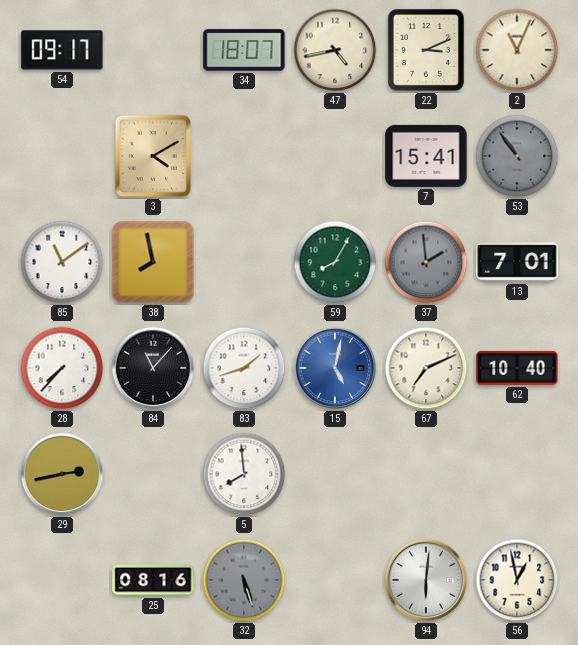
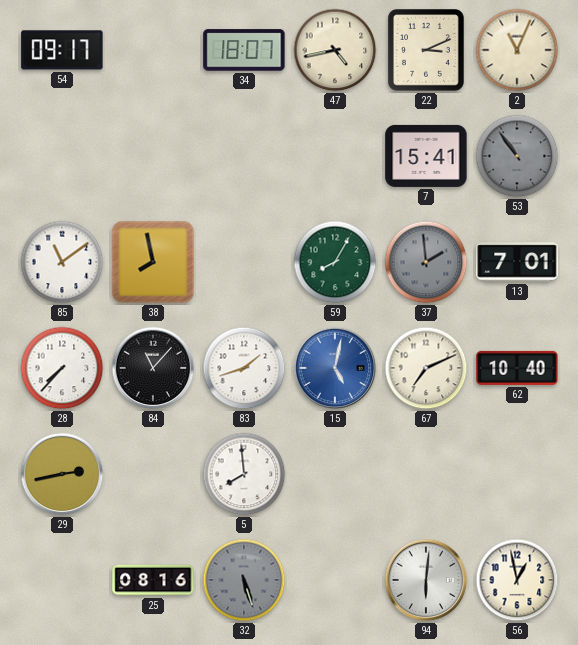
3: 4:10 -> none (153, 156)
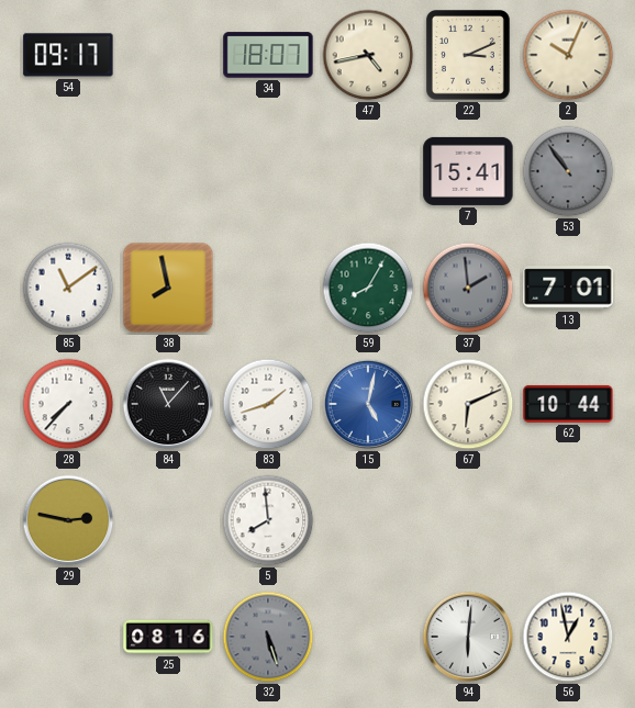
2: 11:04 -> 10:04 (568, 55)
67: 7:11 -> 6:11 (468, 404)
62: 10:40 -> 10:44 (568, 404)
29: 2:43 -> 2:47 (68, 520)
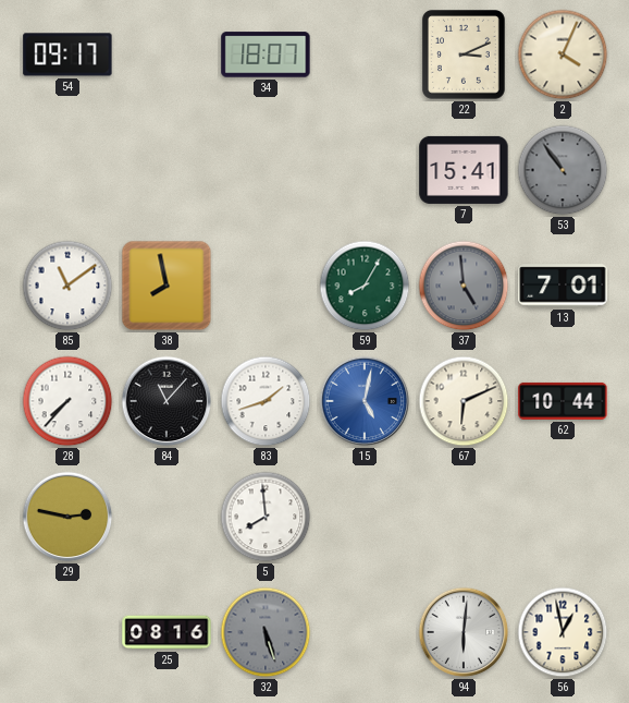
47: 4:43 -> none (368, 55)
2: 10:04 -> 4:04 (563, 54)
37: 1:59 -> 4:59 (464, 286)
